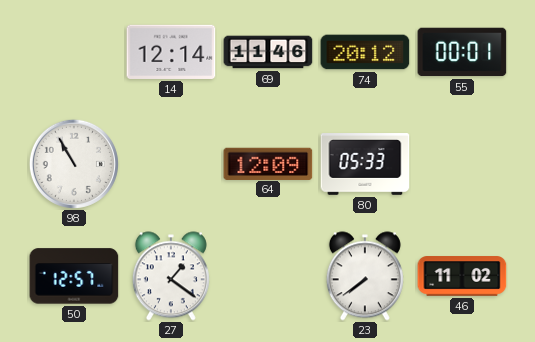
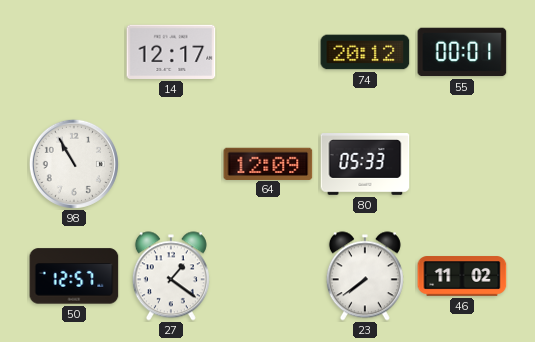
14: 12:14 -> 12:17 (171, 52)
69: 11:46 -> none (268, 52)
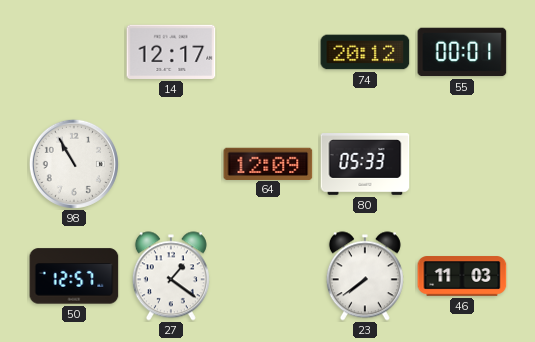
46: 11:02 -> 11:03 (462, 276)
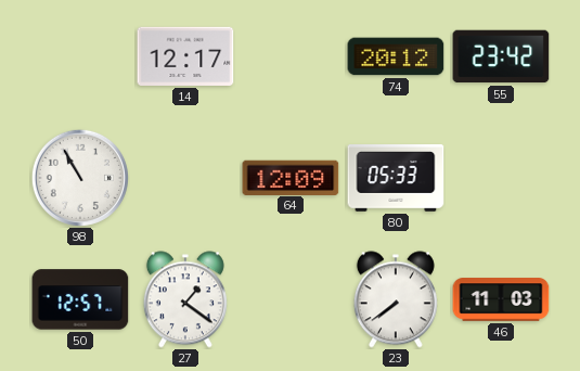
55: 00:01 -> 23:42 (501, 56)
